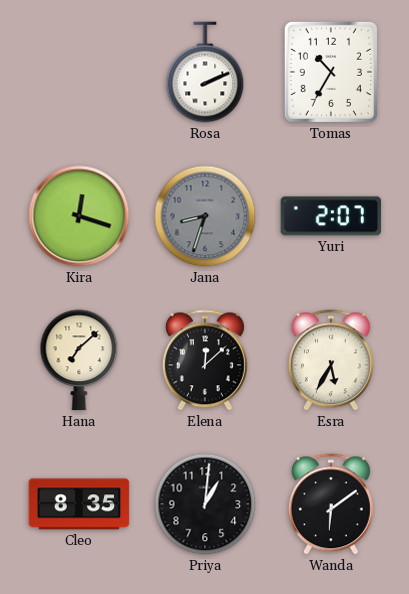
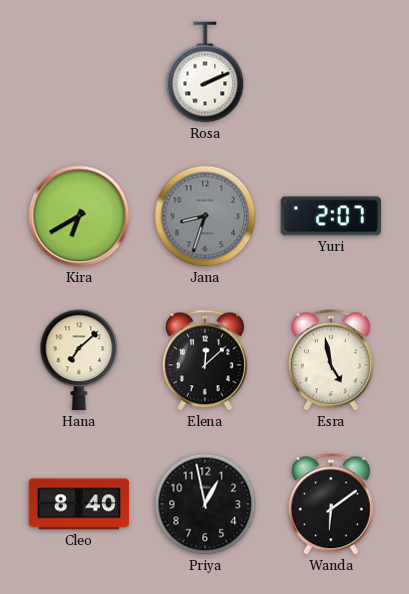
Tomas: 10:35 -> none (331, 72)
Kira: 12:18 -> 6:40 (79, 216)
Esra: 5:35 -> 4:58 (331, 360)
Cleo: 8:35 -> 8:40 (79, 504)
Priya: 1:01 -> 12:58 (205, 504)
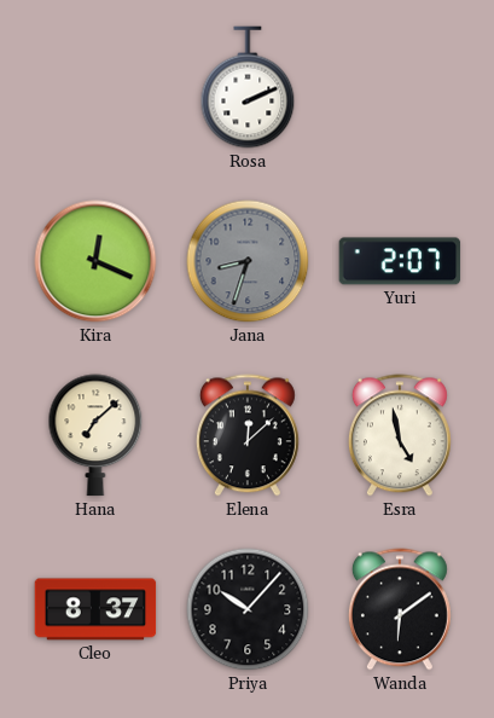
Kira: 6:40 -> 12:19 (95, 261)
Cleo: 8:40 -> 8:37 (95, 609)
Priya: 12:58 -> 10:07 (248, 609)
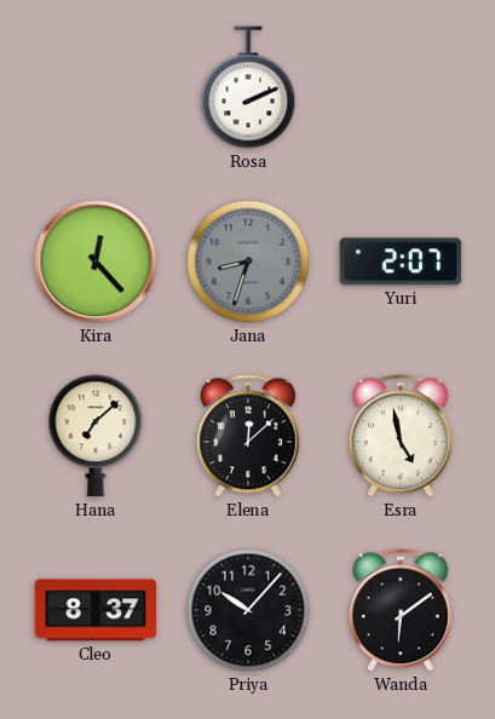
Kira: 12:19 -> 12:23 (96, 261)
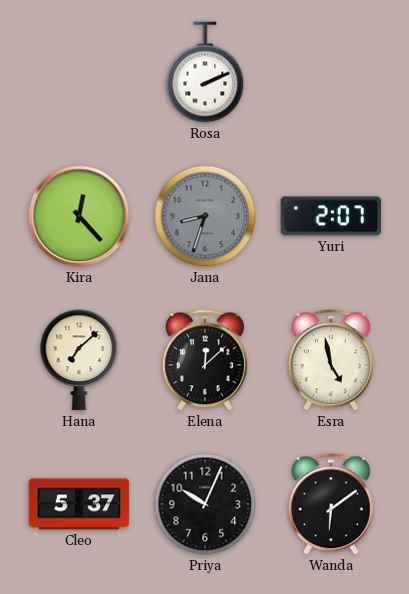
Cleo: 8:37 -> 5:37 (79, 504)
Priya: 10:07 -> 10:04 (205, 504)
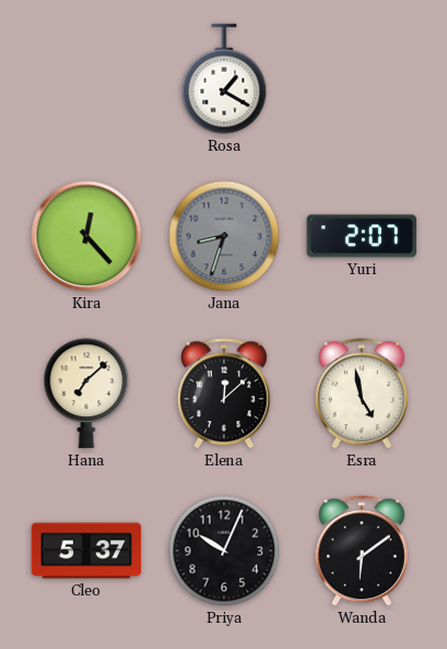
Rosa: 2:11 -> 1:20 (224, 79)
